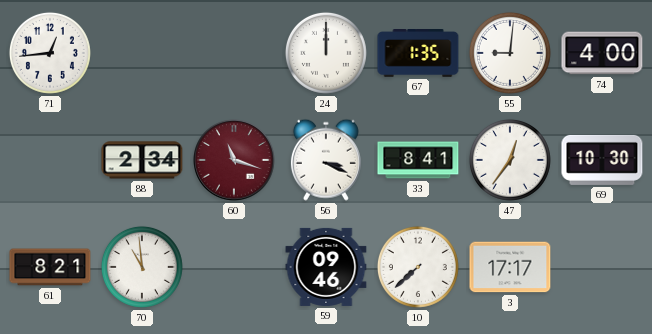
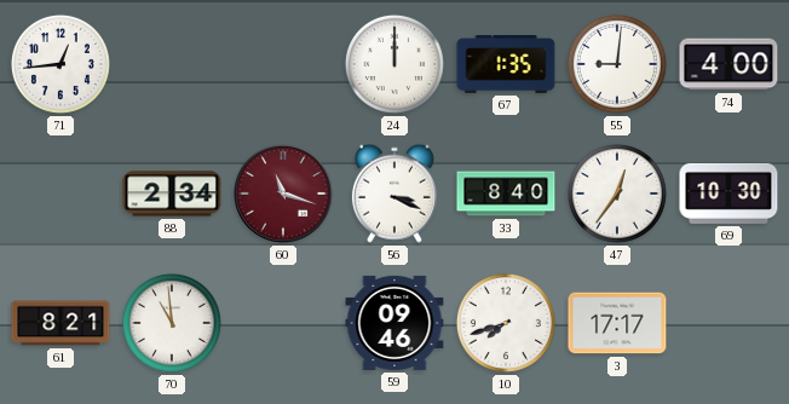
33: 8:41 -> 8:40 (506, 194)
10: 7:38 -> 7:42 (506, 323)
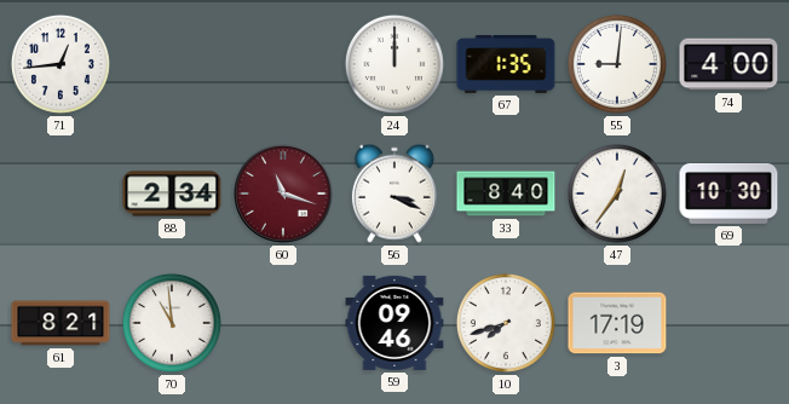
3: 17:17 -> 17:19 (617, 323)
